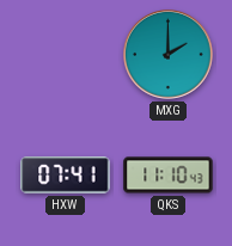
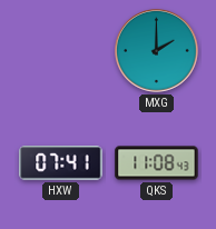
QKS: 11:10 -> 11:08 (157, 163)
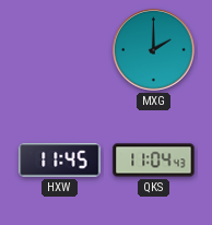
HXW: 07:41 -> 11:45 (60, 161)
QKS: 11:08 -> 11:04 (154, 161)
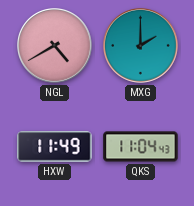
NGL: none -> 4:40 (55, 46)
HXW: 11:45 -> 11:49 (55, 147)
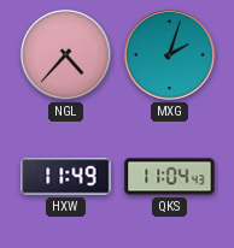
NGL: 4:40 -> 4:37 (66, 55)
MXG: 2:00 -> 2:03 (170, 55)
